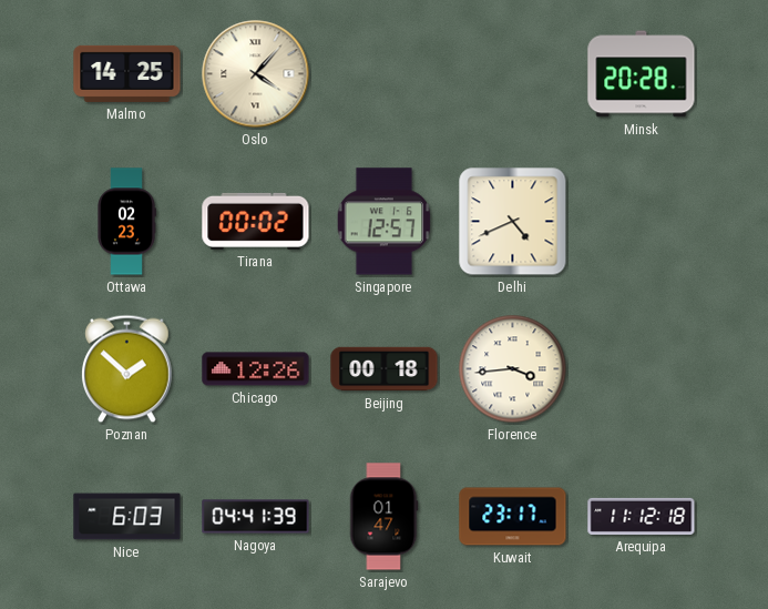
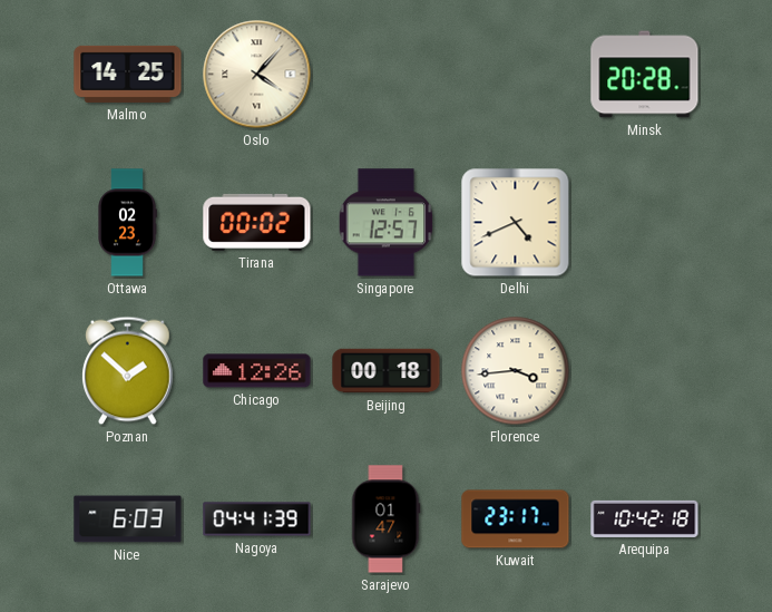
Arequipa: 11:12 -> 10:42 (645, 518)
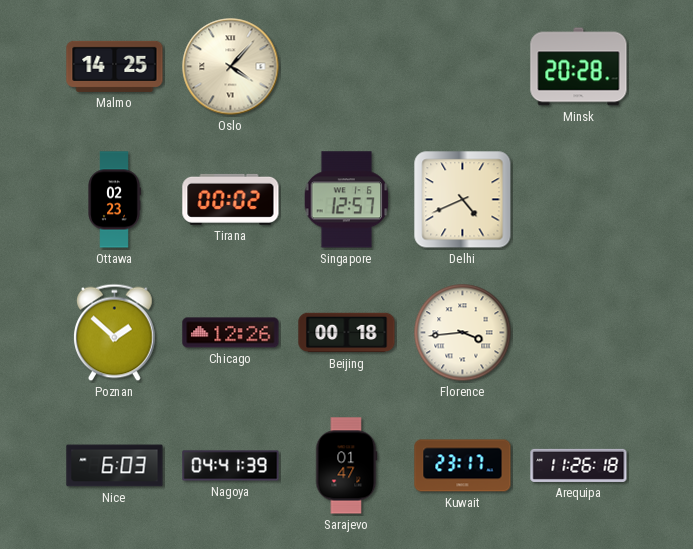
Arequipa: 10:42 -> 11:26 (579, 465)
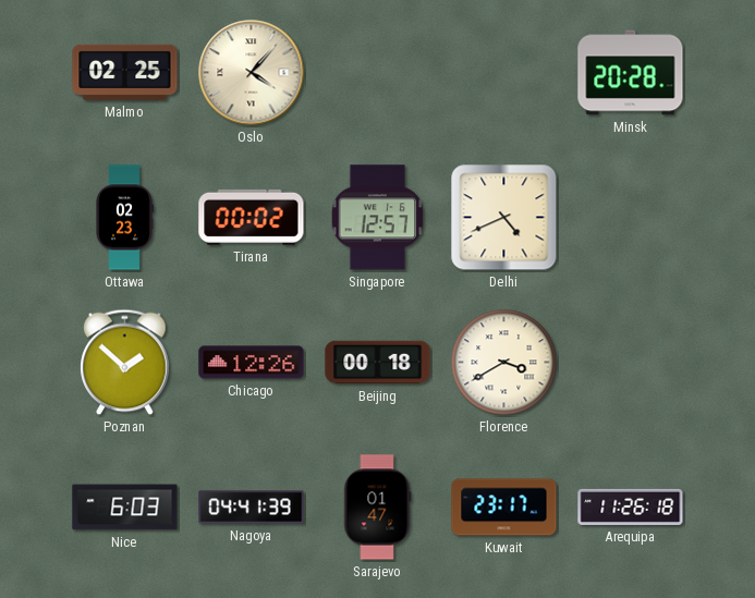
Malmo: 14:25 -> 02:25 (125, 72)
Florence: 3:44 -> 3:40 (504, 363)
